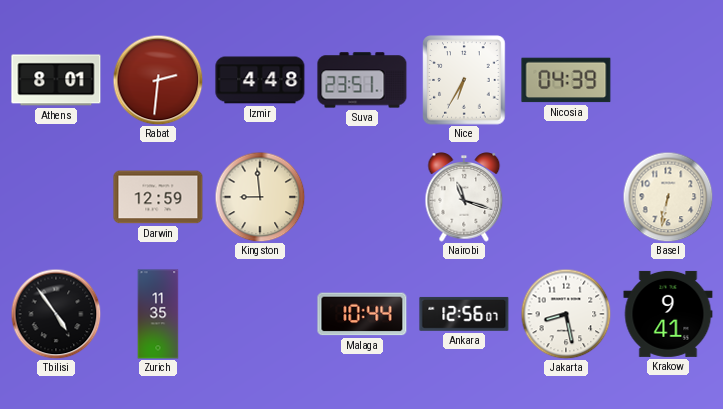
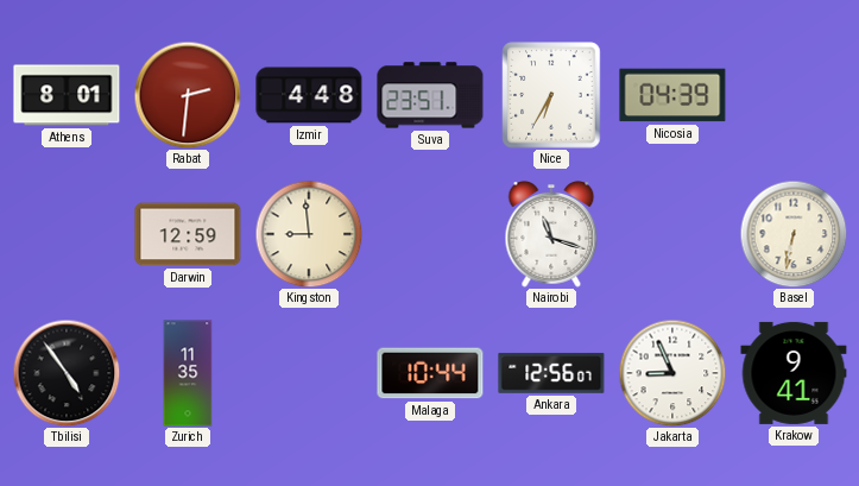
Jakarta: 8:28 -> 8:56 (672, 373)
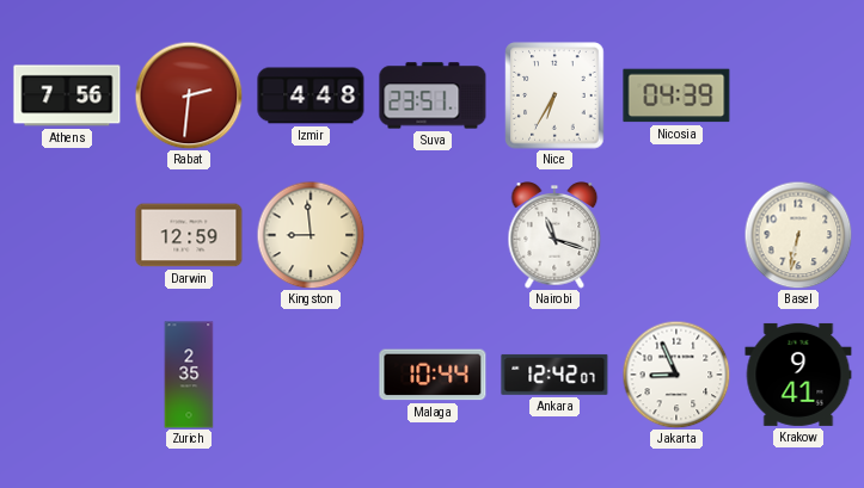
Athens: 8:01 -> 7:56 (67, 95)
Tbilisi: 4:54 -> none (67, 373)
Zurich: 11:35 -> 2:35 (189, 375)
Ankara: 12:56 -> 12:42 (554, 375)
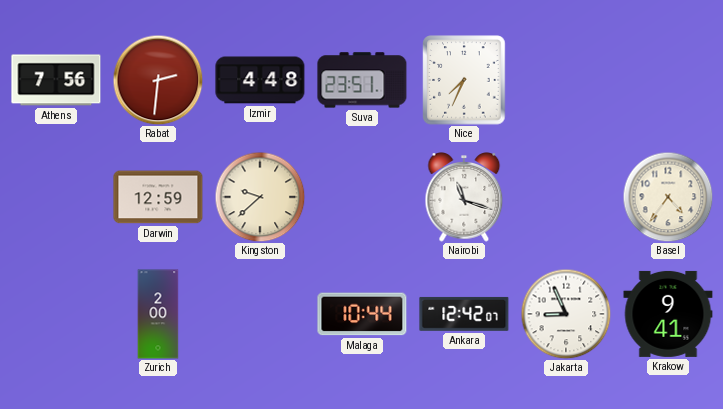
Nice: 6:35 -> 7:34 (464, 80)
Nicosia: 04:39 -> none (676, 95)
Kingston: 8:59 -> 9:38 (260, 197)
Basel: 6:32 -> 4:36 (668, 197)
Zurich: 2:35 -> 2:00 (158, 314)
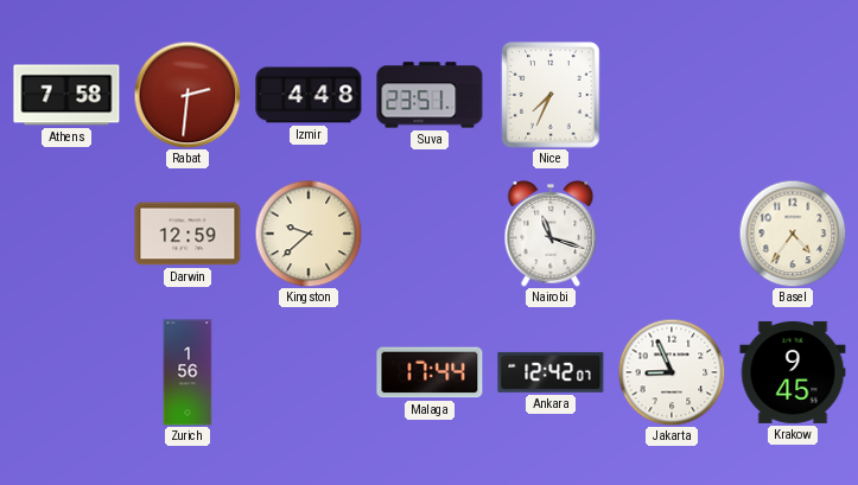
Athens: 7:56 -> 7:58 (66, 95)
Zurich: 2:00 -> 1:56 (188, 372)
Malaga: 10:44 -> 17:44 (430, 372)
Krakow: 9:41 -> 9:45 (793, 372)
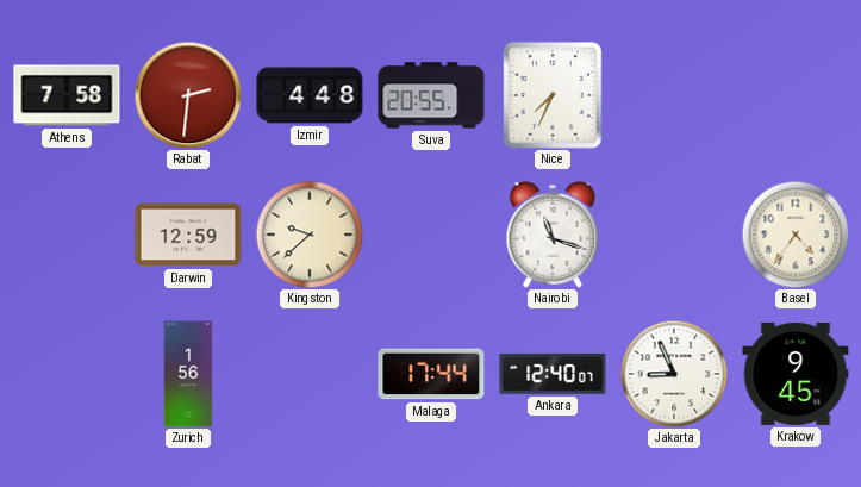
Suva: 23:51 -> 20:55 (431, 95)
Ankara: 12:42 -> 12:40 (553, 374)
